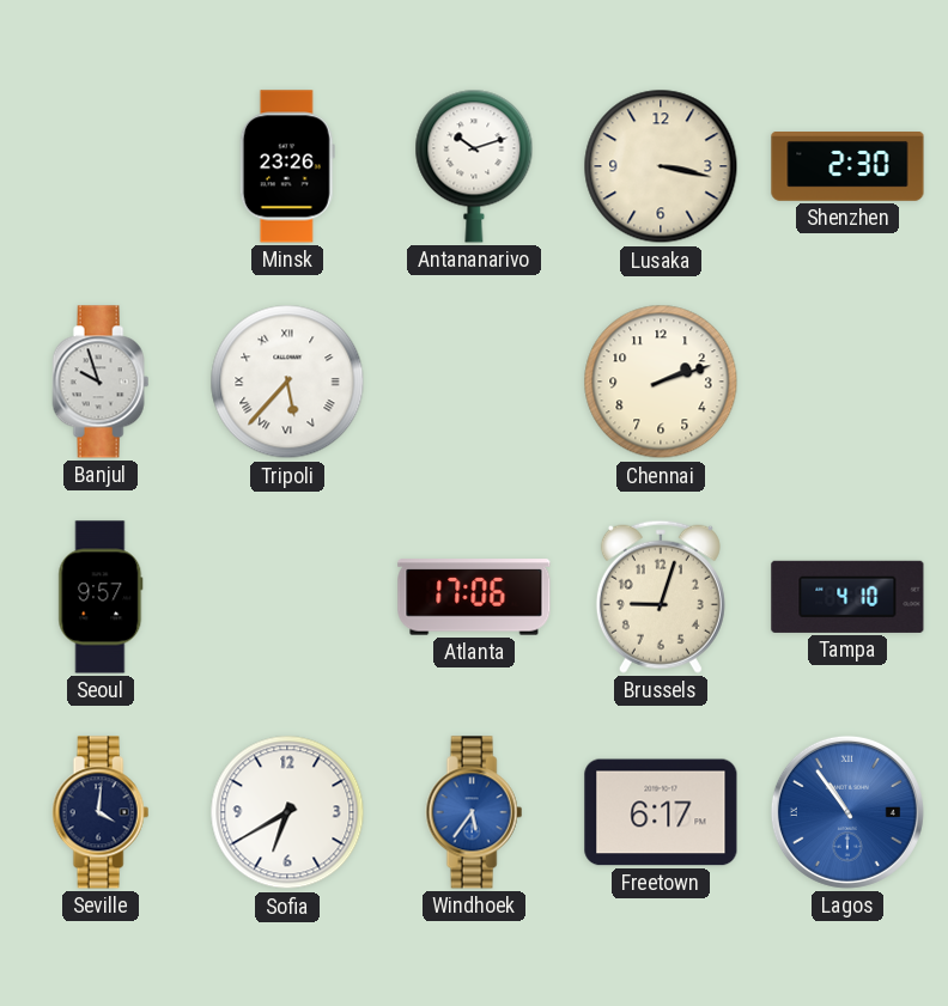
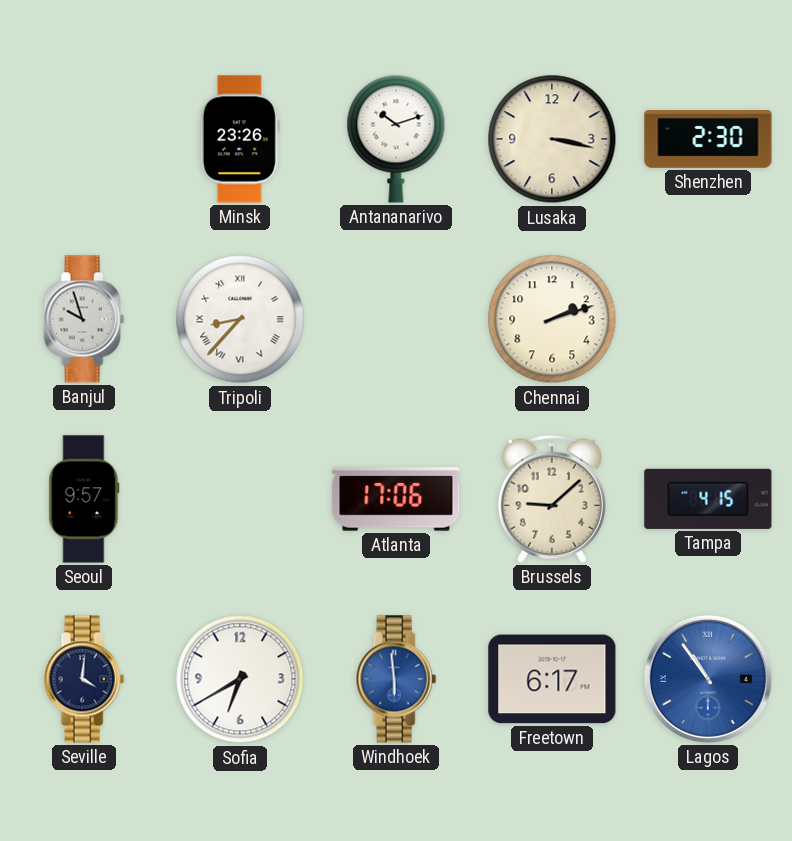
Tripoli: 5:37 -> 8:37 (240, 319)
Brussels: 9:03 -> 9:08 (552, 499)
Tampa: 4:10 -> 4:15 (708, 499)
Windhoek: 5:36 -> 5:59 (396, 679)
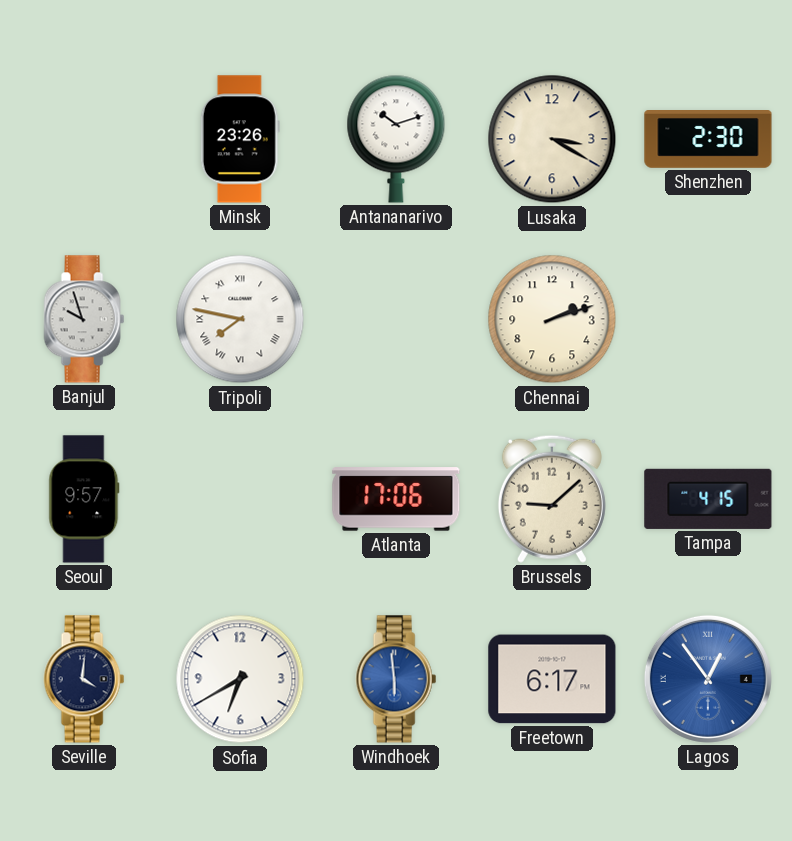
Lusaka: 3:17 -> 3:20 (552, 139)
Tripoli: 8:37 -> 7:47 (240, 319)
Lagos: 10:54 -> 12:54 (708, 679)
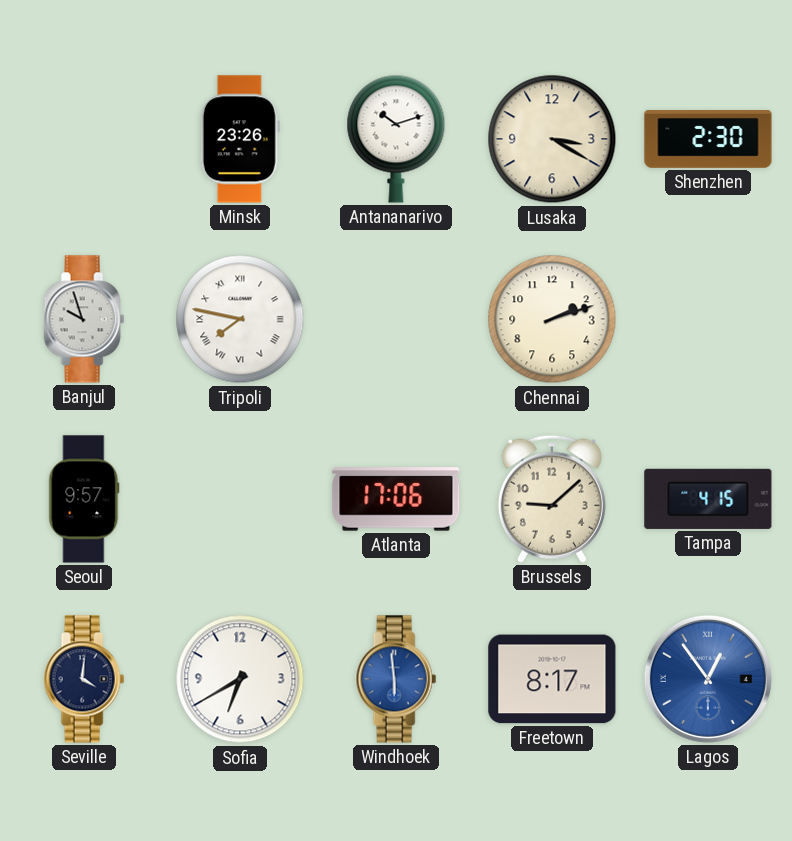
Freetown: 6:17 -> 8:17 (552, 679)
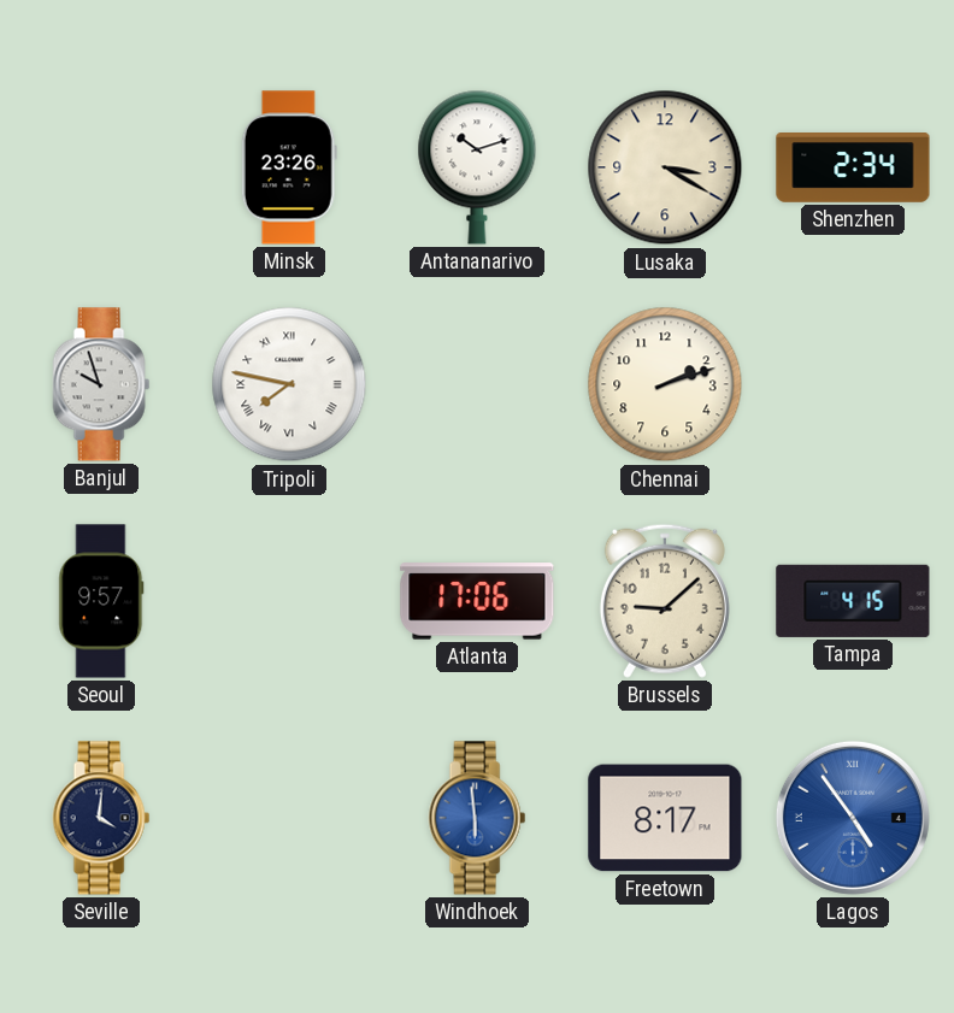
Shenzhen: 2:30 -> 2:34 (853, 169)
Sofia: 6:40 -> none (240, 679)
Lagos: 12:54 -> 4:54 (853, 818)
